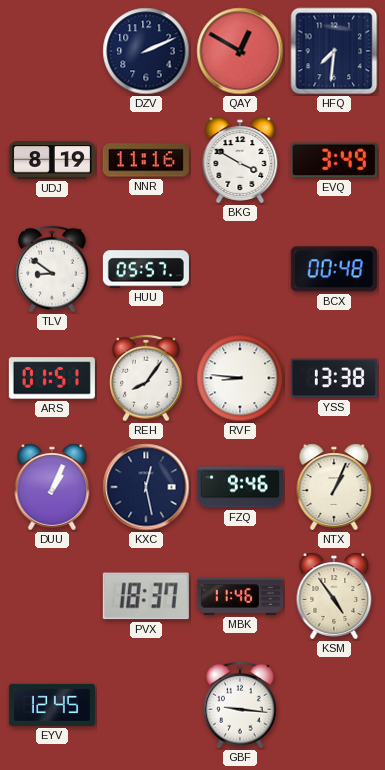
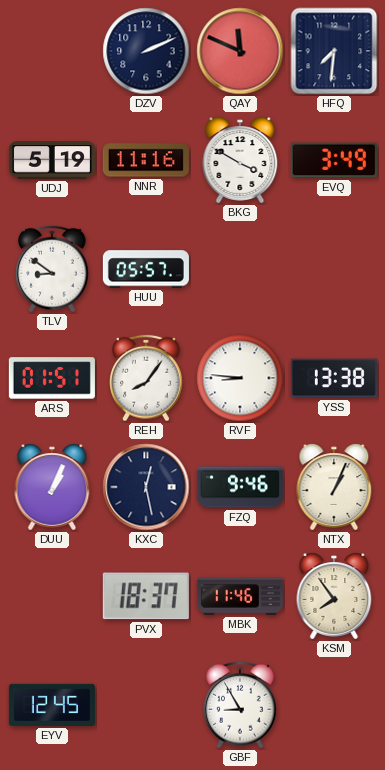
QAY: 12:50 -> 11:49 (240, 51)
UDJ: 8:19 -> 5:19 (52, 160)
BCX: 00:48 -> none (334, 269)
KSM: 4:54 -> 7:54 (334, 596)
GBF: 9:16 -> 8:55 (240, 705)
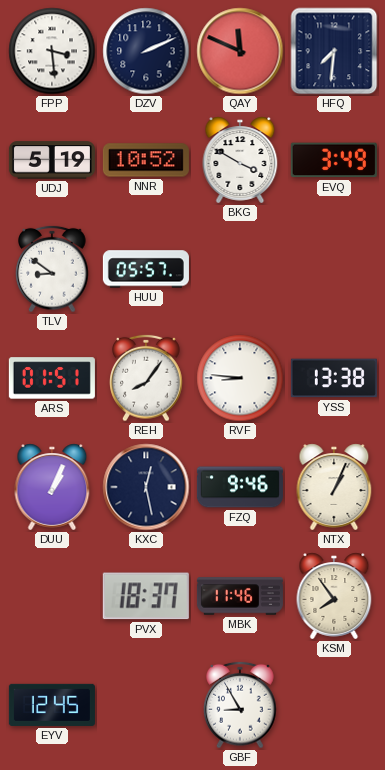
FPP: none -> 3:29 (52, 51)
NNR: 11:16 -> 10:52 (146, 160)
